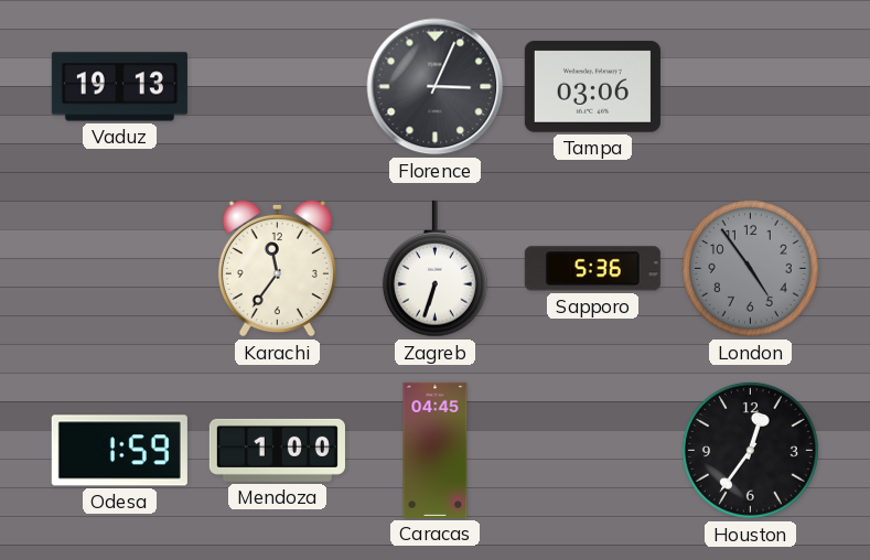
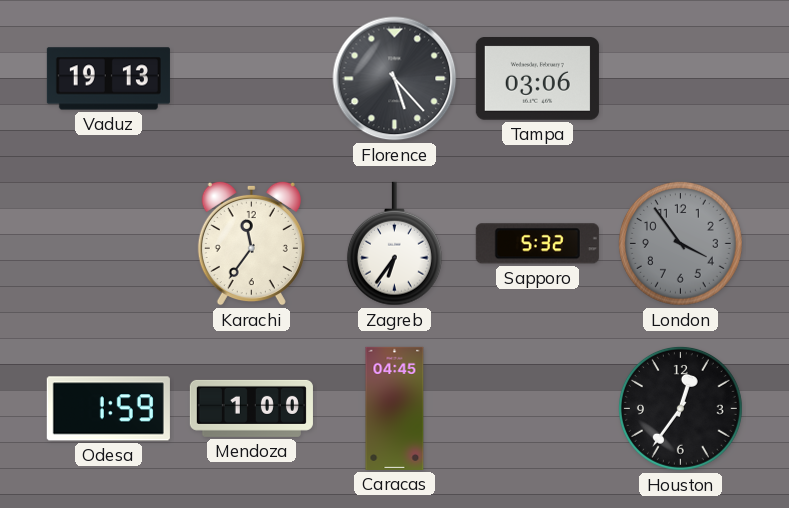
Florence: 3:04 -> 5:23 (395, 79)
Zagreb: 6:33 -> 6:36 (394, 244)
Sapporo: 5:36 -> 5:32 (537, 244)
London: 4:54 -> 3:54 (680, 243)
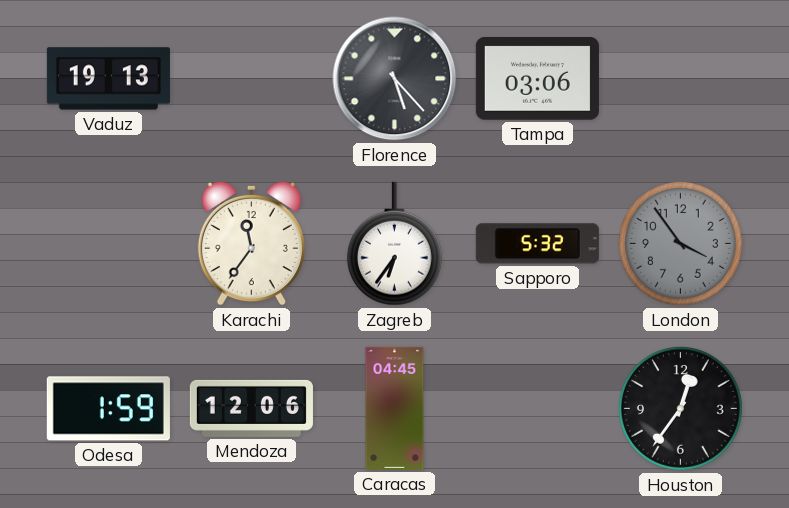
Mendoza: 1:00 -> 12:06 (251, 408)
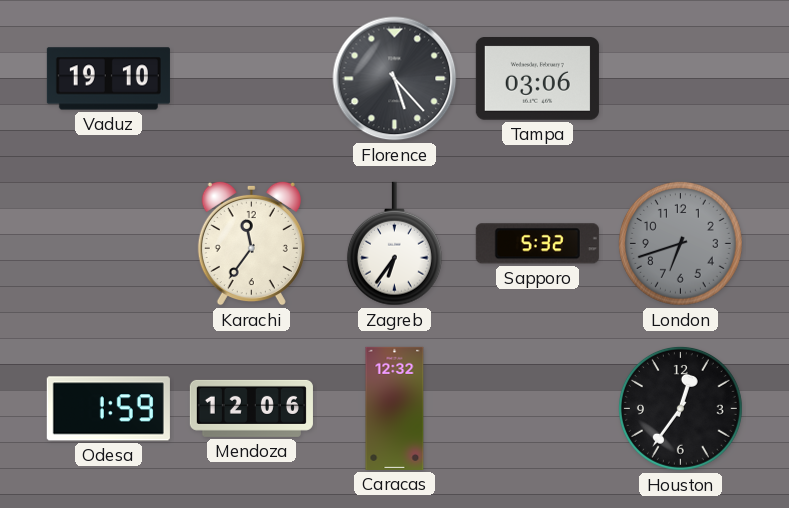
Vaduz: 19:13 -> 19:10 (108, 79)
London: 3:54 -> 6:42 (680, 243)
Caracas: 04:45 -> 12:32 (395, 408)
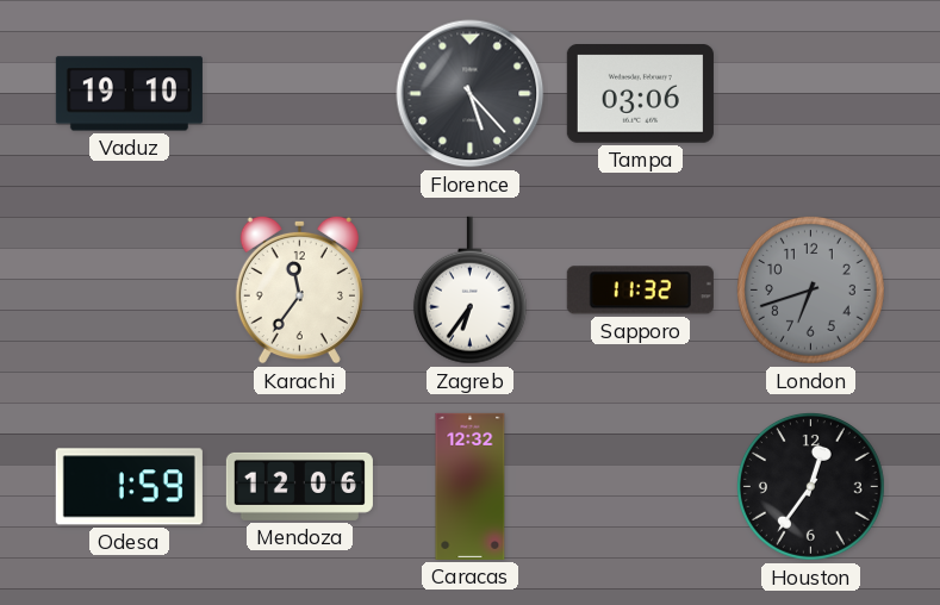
Sapporo: 5:32 -> 11:32 (640, 291)
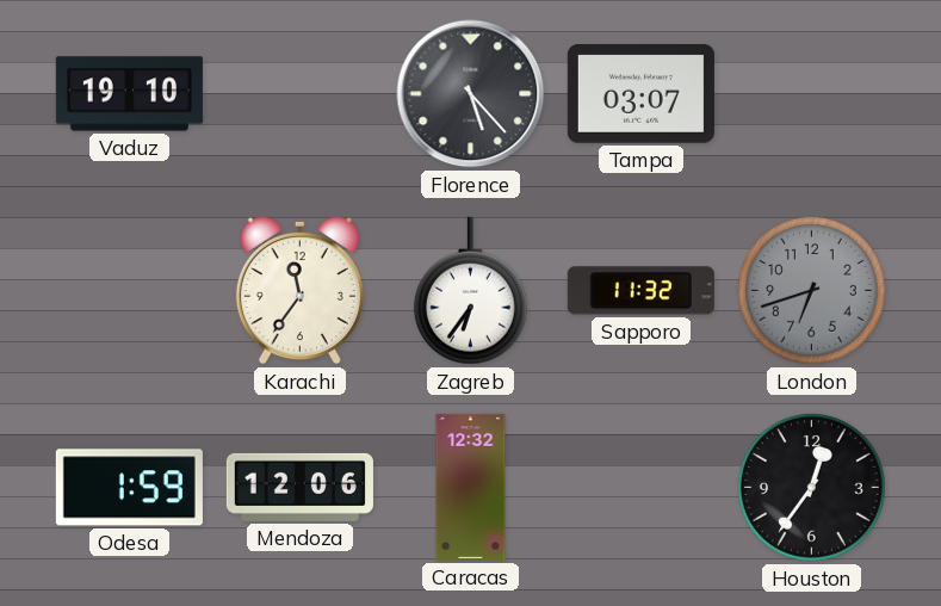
Tampa: 03:06 -> 03:07 (640, 94)
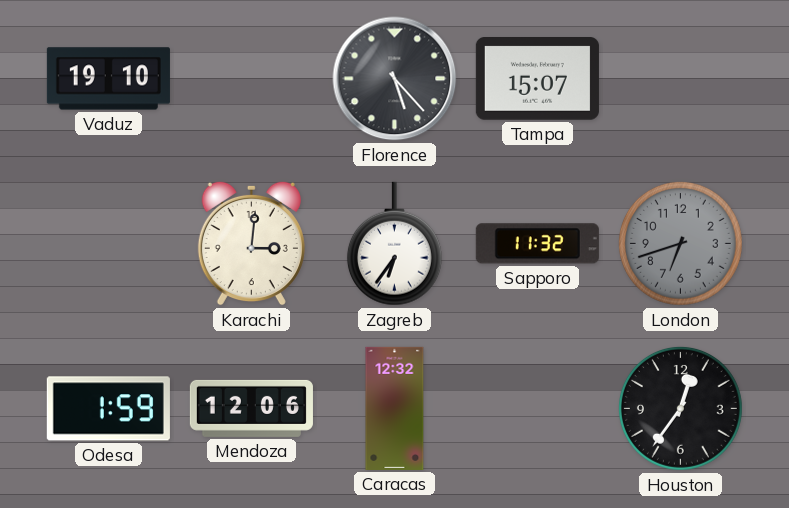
Tampa: 03:07 -> 15:07 (537, 79)
Karachi: 11:36 -> 3:01 (251, 243)
